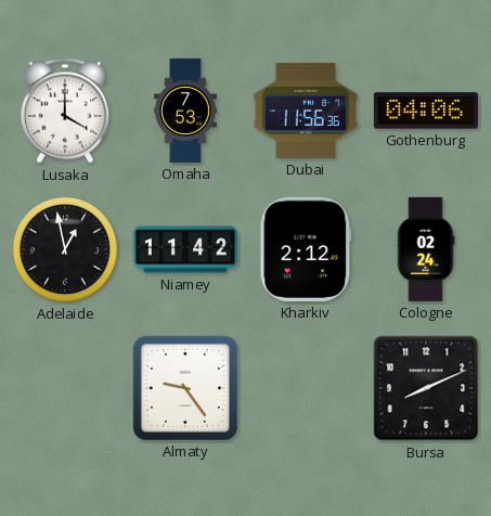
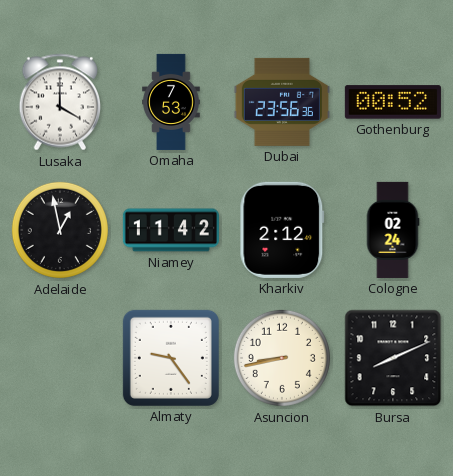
Dubai: 11:56 -> 23:56 (282, 102)
Gothenburg: 04:06 -> 00:52 (393, 102)
Asuncion: none -> 8:43 (282, 358)
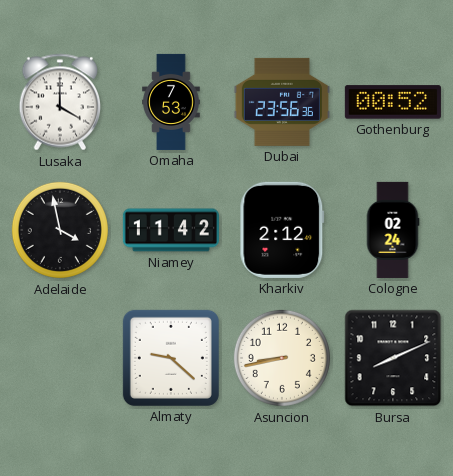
Adelaide: 12:58 -> 3:58 (60, 230)
Almaty: 9:24 -> 9:22 (171, 358)
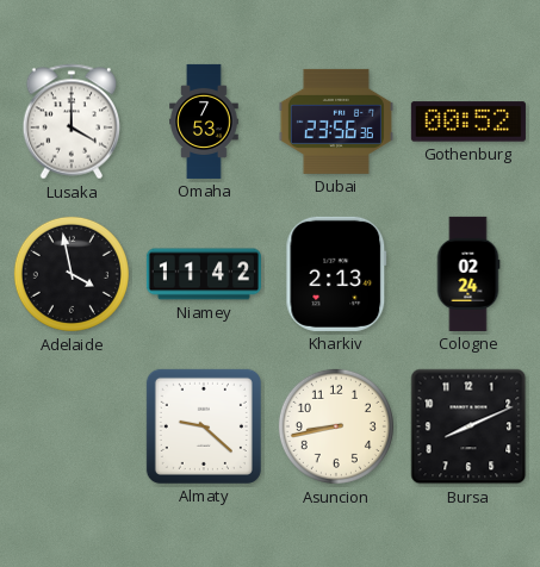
Kharkiv: 2:12 -> 2:13 (336, 274)
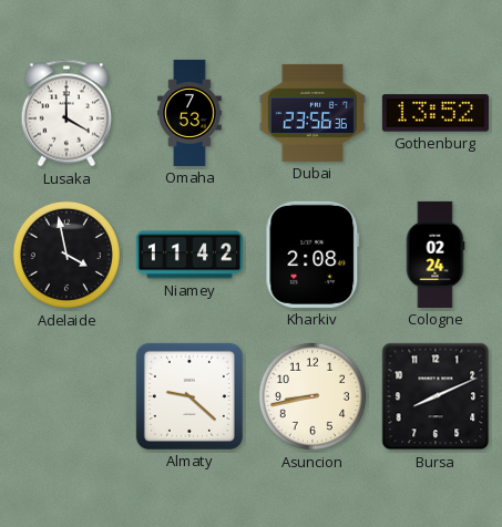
Gothenburg: 00:52 -> 13:52 (436, 113)
Kharkiv: 2:13 -> 2:08 (313, 255)
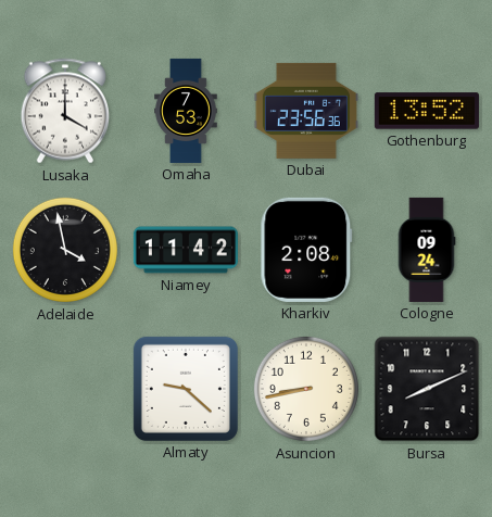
Cologne: 02:24 -> 09:24 (427, 250)
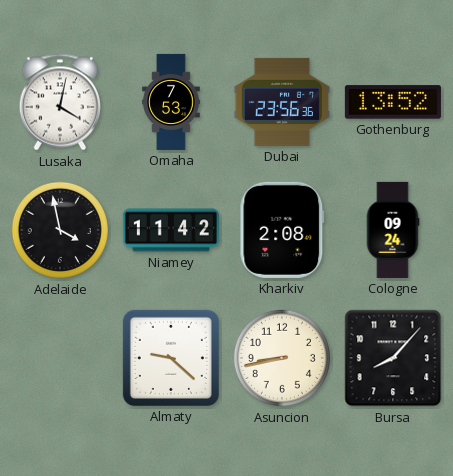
Lusaka: 4:00 -> 4:02 (59, 102)
Bursa: 8:11 -> 8:07 (393, 358)
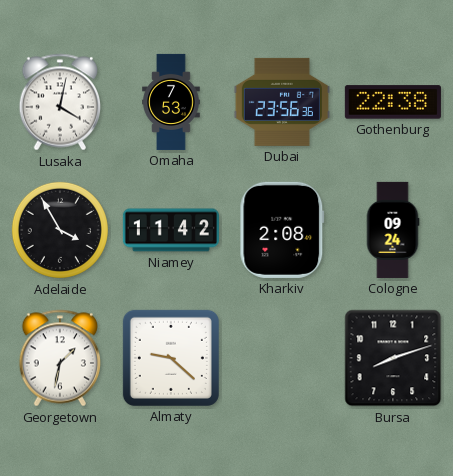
Gothenburg: 13:52 -> 22:38 (393, 102)
Adelaide: 3:58 -> 3:55 (60, 230)
Georgetown: none -> 1:32 (59, 358)
Asuncion: 8:43 -> none (282, 358)
Bursa: 8:07 -> 8:12 (393, 358)
